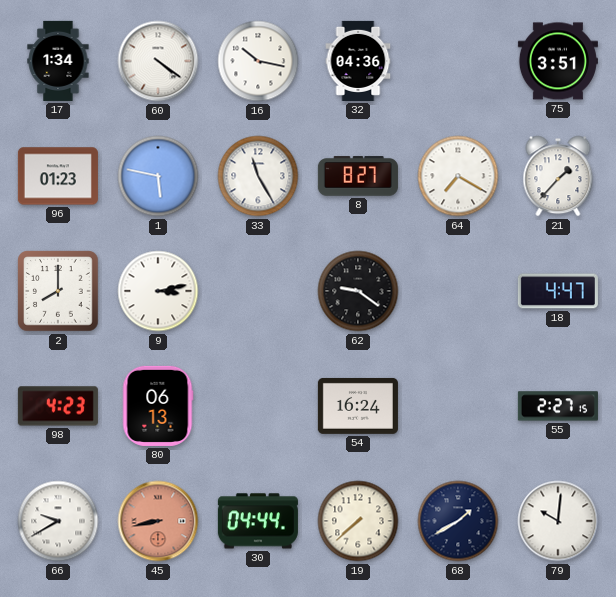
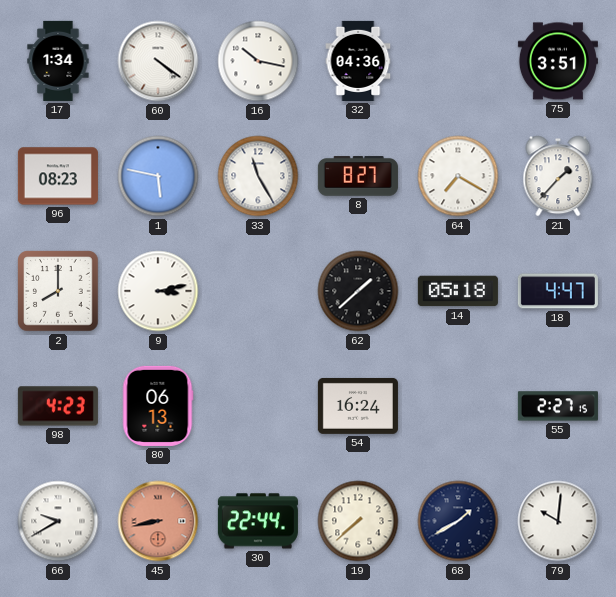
96: 01:23 -> 08:23 (58, 176)
62: 9:21 -> 1:38 (358, 291)
14: none -> 05:18 (458, 291)
30: 04:44 -> 22:44 (258, 521)
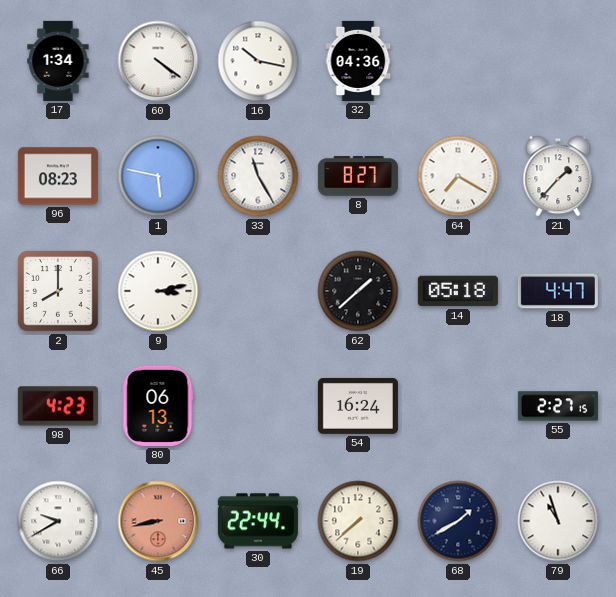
75: 3:51 -> none (558, 61)
79: 10:01 -> 10:57 (558, 521)
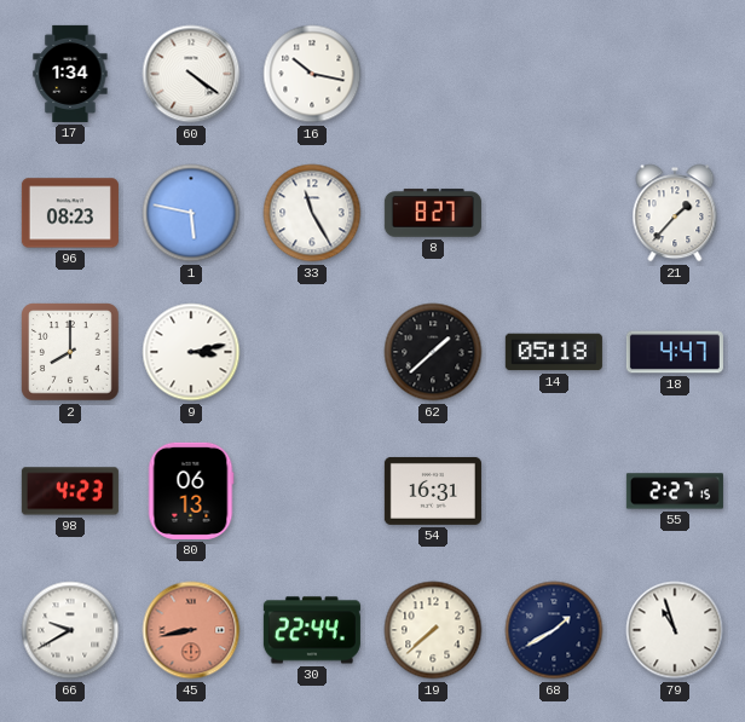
32: 04:36 -> none (358, 61)
64: 7:20 -> none (458, 176)
54: 16:24 -> 16:31 (433, 491)
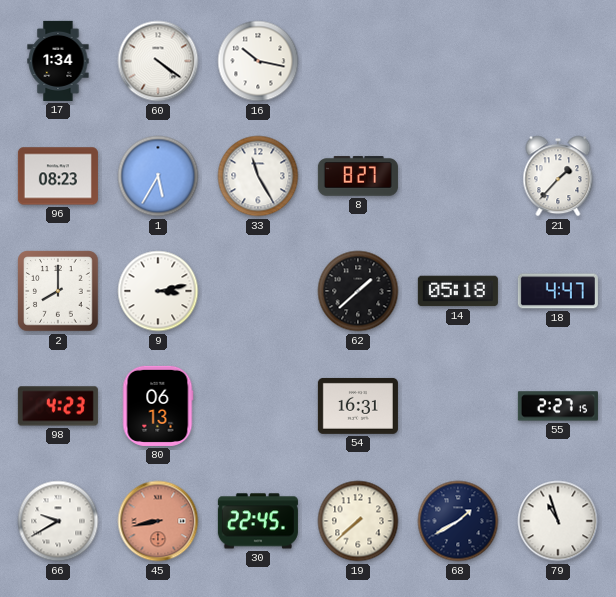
1: 5:47 -> 5:35 (158, 176)
30: 22:44 -> 22:45 (258, 521)
